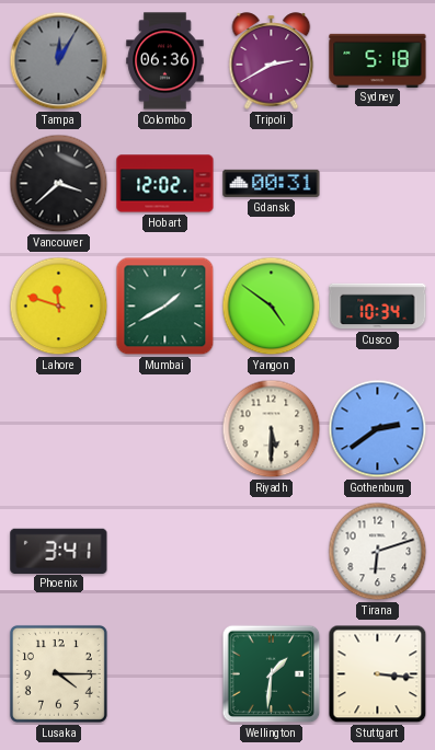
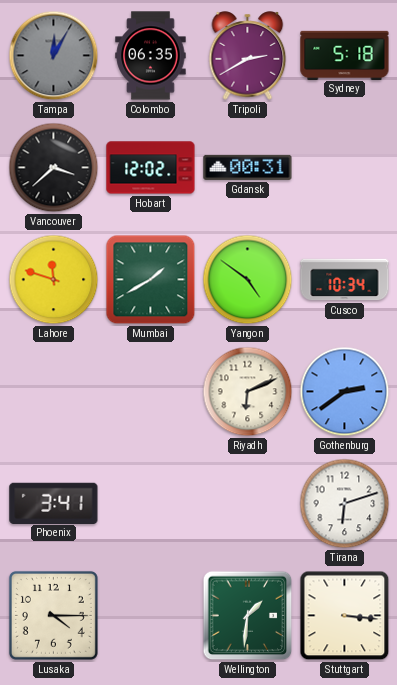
Colombo: 06:36 -> 06:35 (151, 56)
Riyadh: 5:30 -> 6:11 (248, 392)
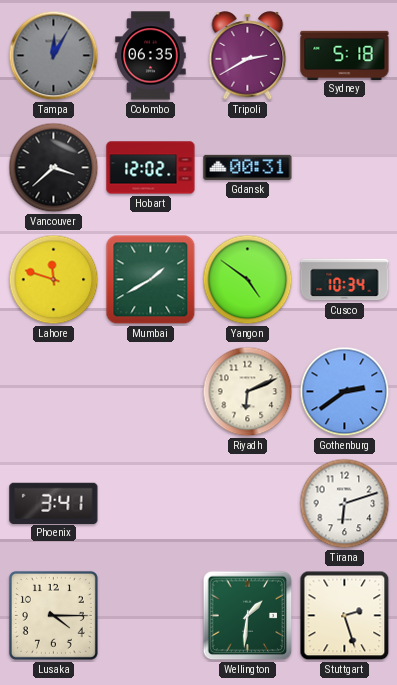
Stuttgart: 3:16 -> 2:27 (345, 616)
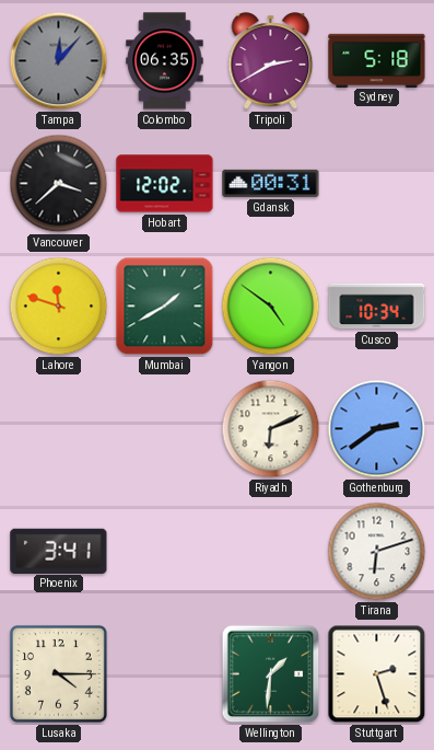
Tampa: 12:05 -> 12:07 (59, 61)
